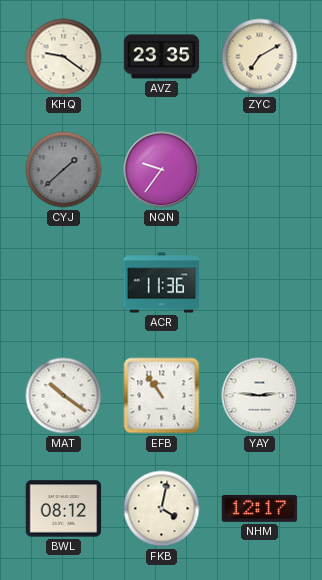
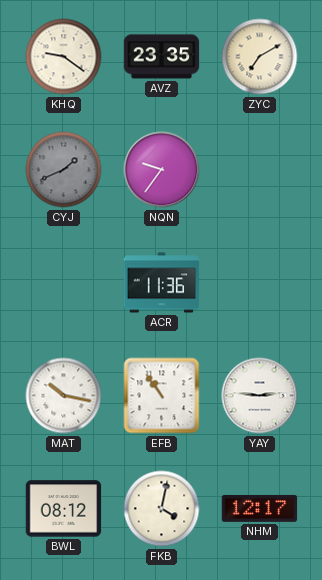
CYJ: 1:38 -> 1:41 (64, 170)
MAT: 10:21 -> 10:17 (64, 396)
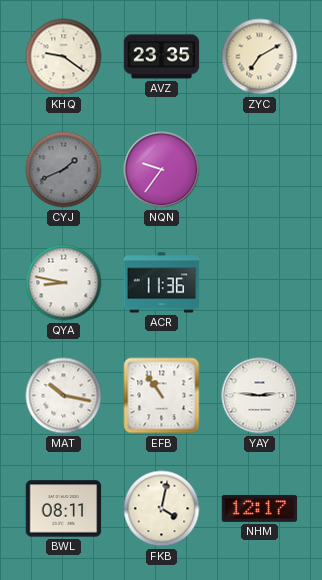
QYA: none -> 8:47 (64, 283)
BWL: 08:12 -> 08:11 (64, 509)
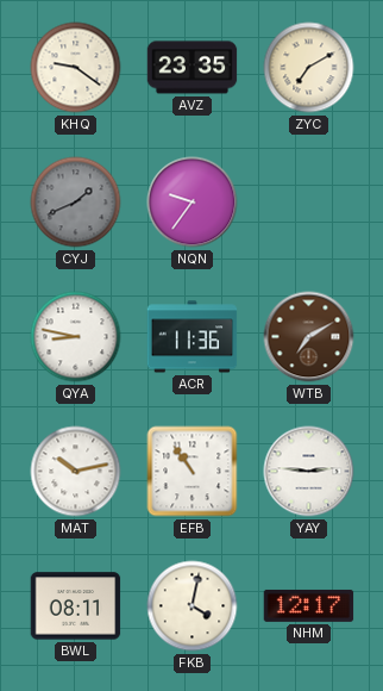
WTB: none -> 7:10 (309, 337)
MAT: 10:17 -> 10:13 (76, 472)
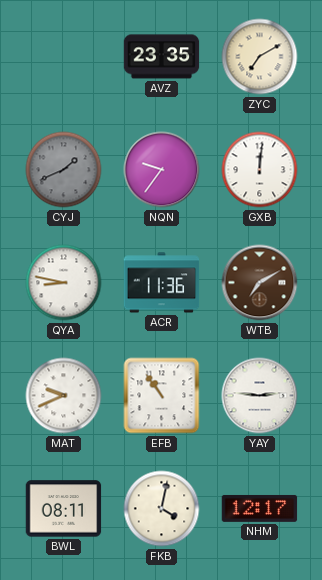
KHQ: 9:21 -> none (76, 68)
GXB: none -> 12:01 (260, 170)
MAT: 10:13 -> 9:41 (64, 396)
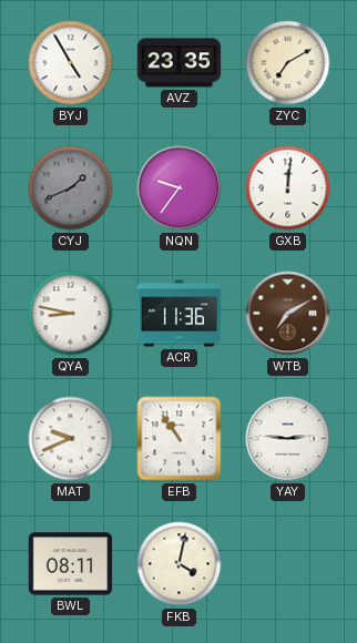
BYJ: none -> 4:55 (71, 63)
NHM: 12:17 -> none (260, 509)
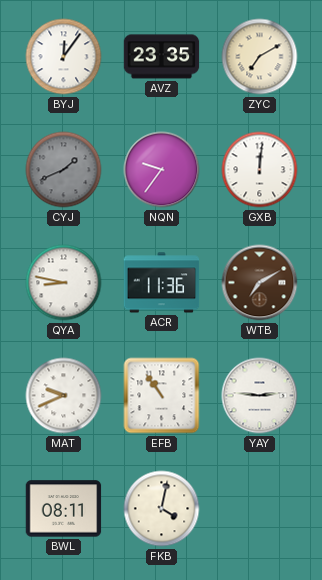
BYJ: 4:55 -> 12:06 (64, 57)
